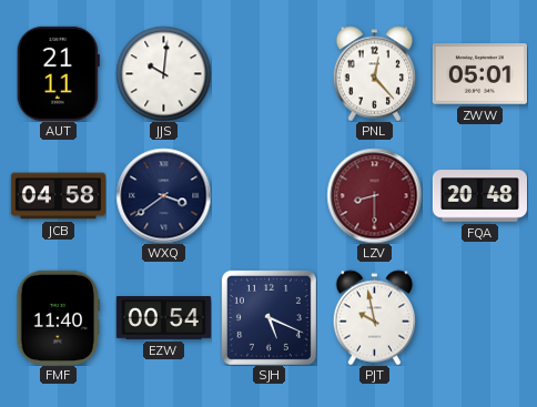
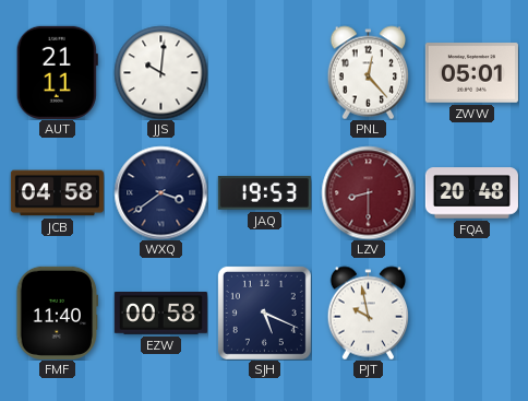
JAQ: none -> 19:53 (264, 193)
EZW: 00:54 -> 00:58 (160, 314)
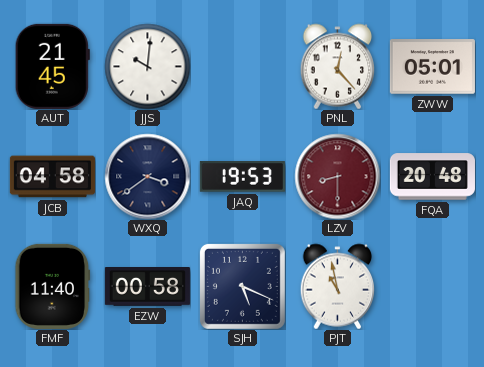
AUT: 21:11 -> 21:45 (52, 66)
PJT: 9:58 -> 10:58 (338, 286)
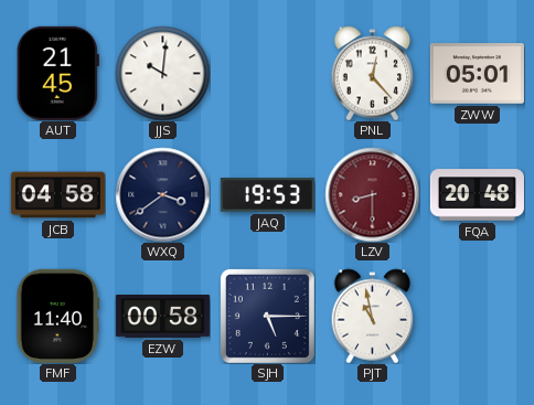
SJH: 5:19 -> 5:15 (267, 316)
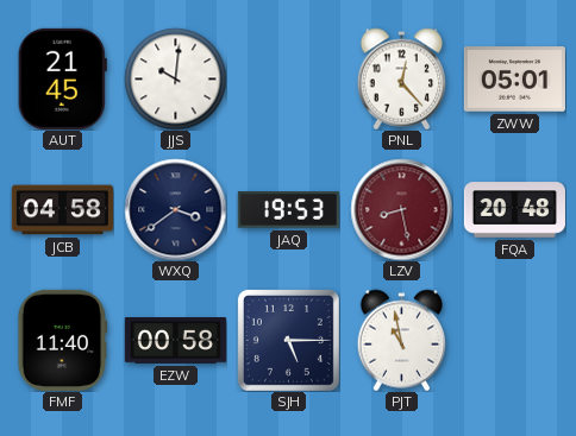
LZV: 8:30 -> 8:28 (401, 209)
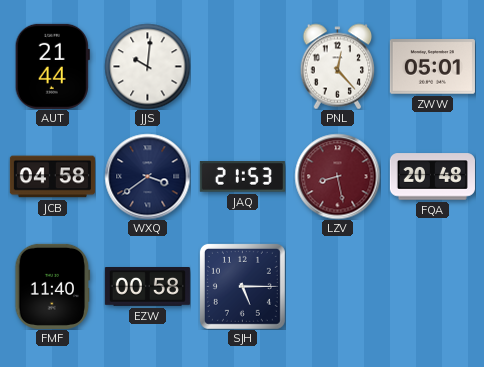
AUT: 21:45 -> 21:44 (52, 66)
JAQ: 19:53 -> 21:53 (242, 177)
PJT: 10:58 -> none (402, 340)
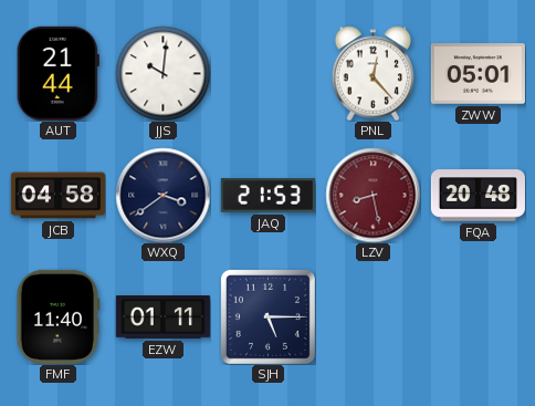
EZW: 00:58 -> 01:11 (162, 317)
